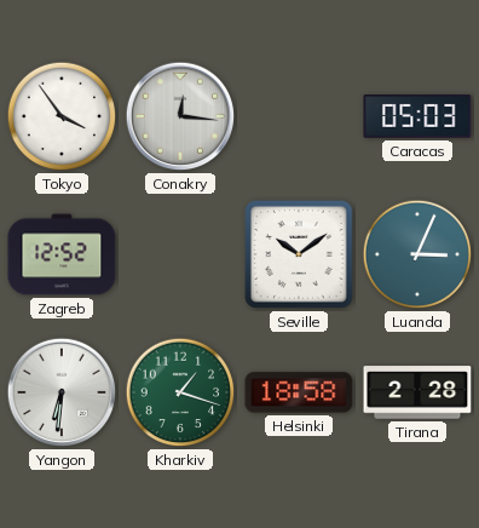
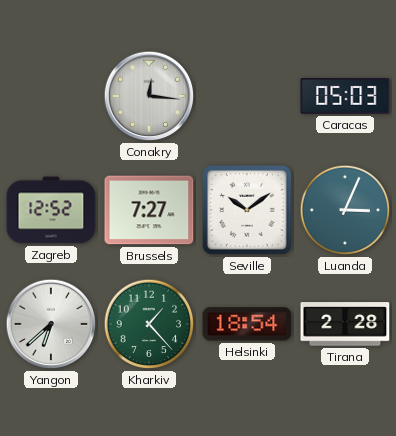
Tokyo: 3:54 -> none (62, 116)
Brussels: none -> 7:27 (149, 210)
Yangon: 6:31 -> 6:38 (51, 324)
Kharkiv: 1:18 -> 1:23 (149, 324)
Helsinki: 18:58 -> 18:54 (247, 324)
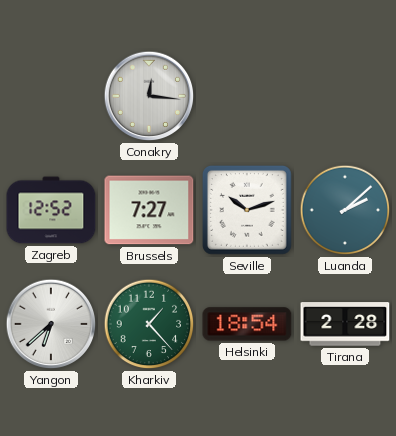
Caracas: 05:03 -> none (345, 96)
Seville: 10:09 -> 10:12 (248, 211)
Luanda: 3:04 -> 2:08 (345, 210)
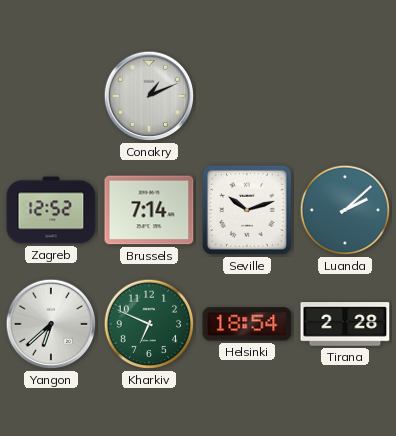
Conakry: 12:16 -> 1:11 (149, 96)
Brussels: 7:27 -> 7:14 (149, 210)
Kharkiv: 1:23 -> 6:49 (149, 324)
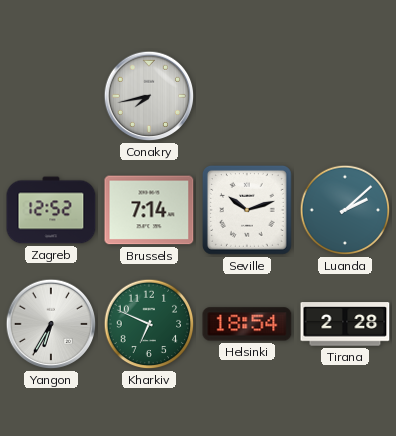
Conakry: 1:11 -> 7:43 (149, 96)
Yangon: 6:38 -> 6:35 (51, 324)
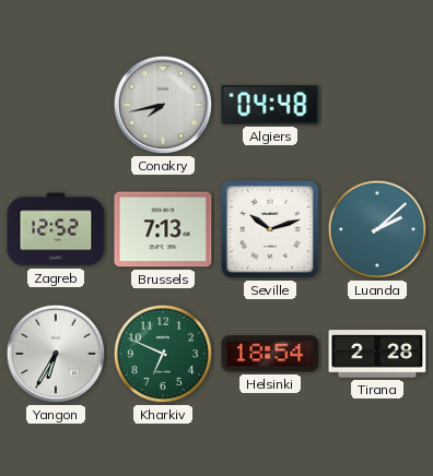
Algiers: none -> 04:48 (270, 106)
Brussels: 7:14 -> 7:13 (163, 229)
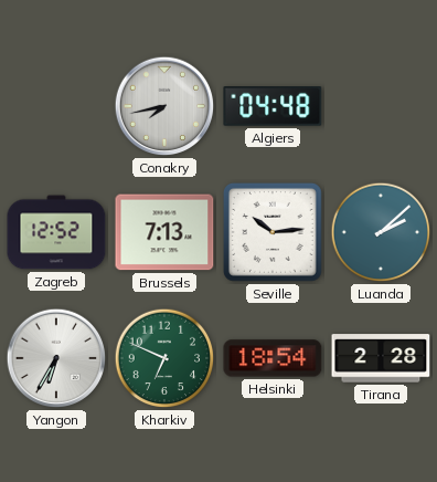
Seville: 10:12 -> 10:14 (274, 233)
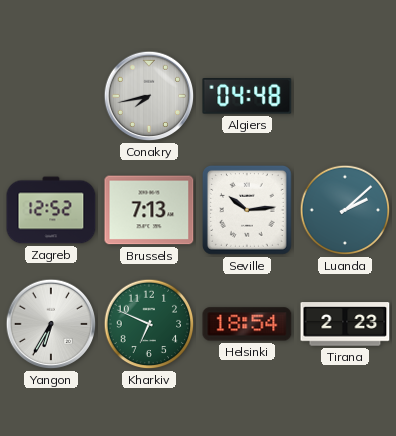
Tirana: 2:28 -> 2:23 (345, 324)
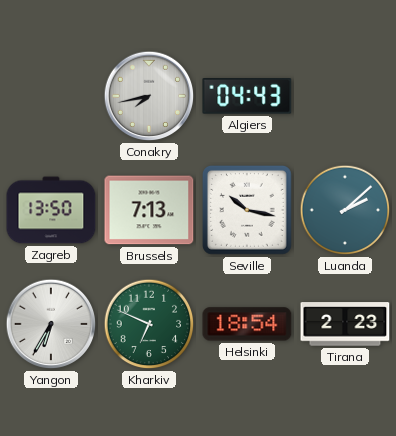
Algiers: 04:48 -> 04:43 (247, 97)
Zagreb: 12:52 -> 13:50 (51, 210)
Seville: 10:14 -> 10:17 (248, 211)
